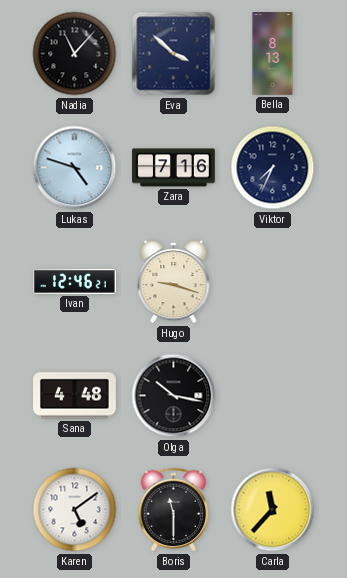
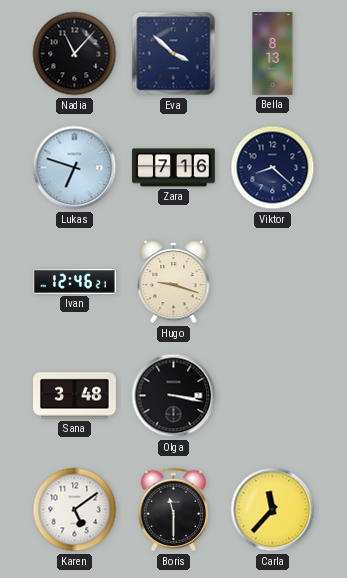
Lukas: 4:48 -> 6:48 (75, 168)
Viktor: 7:34 -> 8:22 (273, 168)
Sana: 4:48 -> 3:48 (75, 396)
Olga: 10:17 -> 3:17 (174, 396)
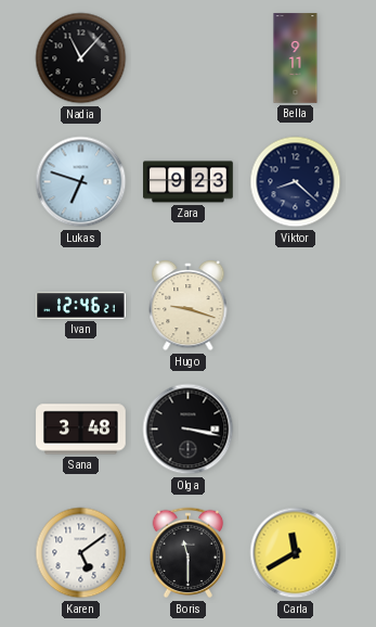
Eva: 3:52 -> none (174, 54)
Bella: 8:13 -> 9:11 (296, 59)
Zara: 7:16 -> 9:23 (189, 182)
Carla: 11:37 -> 11:40 (296, 553)
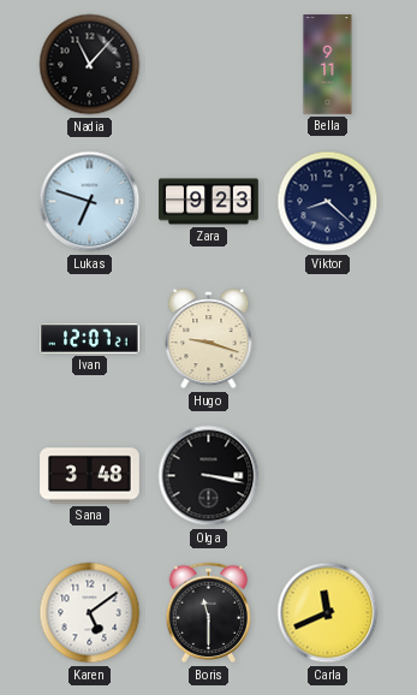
Ivan: 12:46 -> 12:07 (90, 338)
Carla: 11:40 -> 11:41 (328, 613)
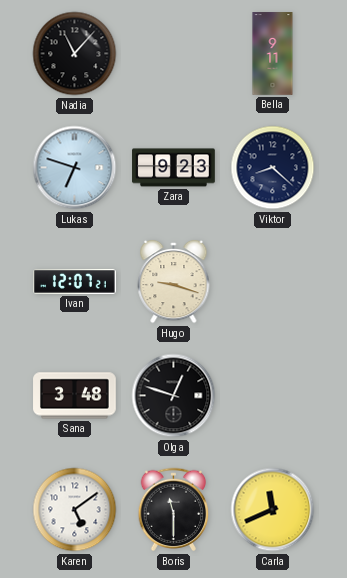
Olga: 3:17 -> 12:48 (174, 396)
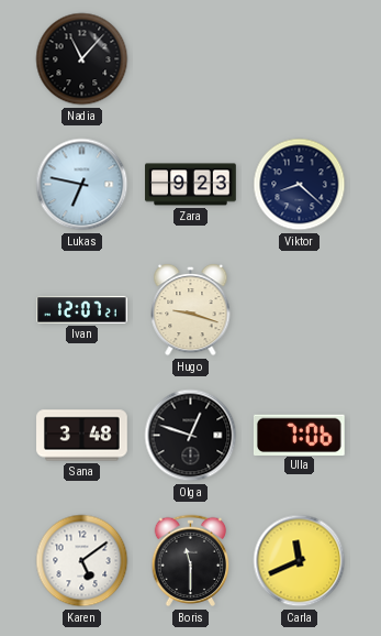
Bella: 9:11 -> none (273, 54)
Lukas: 6:48 -> 6:47 (82, 185)
Ulla: none -> 7:06 (299, 435)
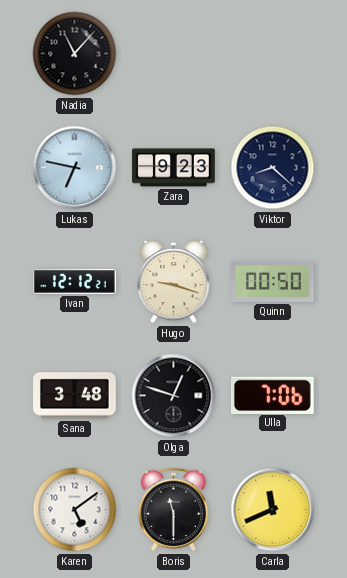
Ivan: 12:07 -> 12:12 (75, 281)
Quinn: none -> 00:50 (273, 281)
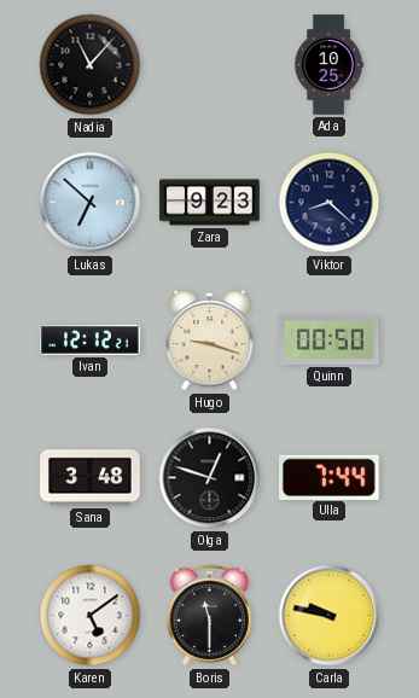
Ada: none -> 10:25 (328, 65)
Lukas: 6:47 -> 6:52 (91, 203)
Ulla: 7:06 -> 7:44 (328, 477)
Carla: 11:41 -> 9:47 (330, 616)
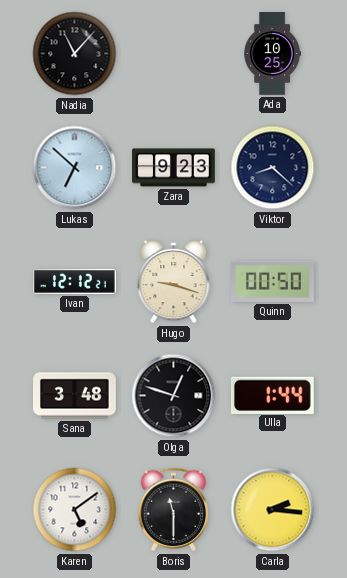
Ulla: 7:44 -> 1:44 (272, 395)
Carla: 9:47 -> 2:16 (273, 510)
